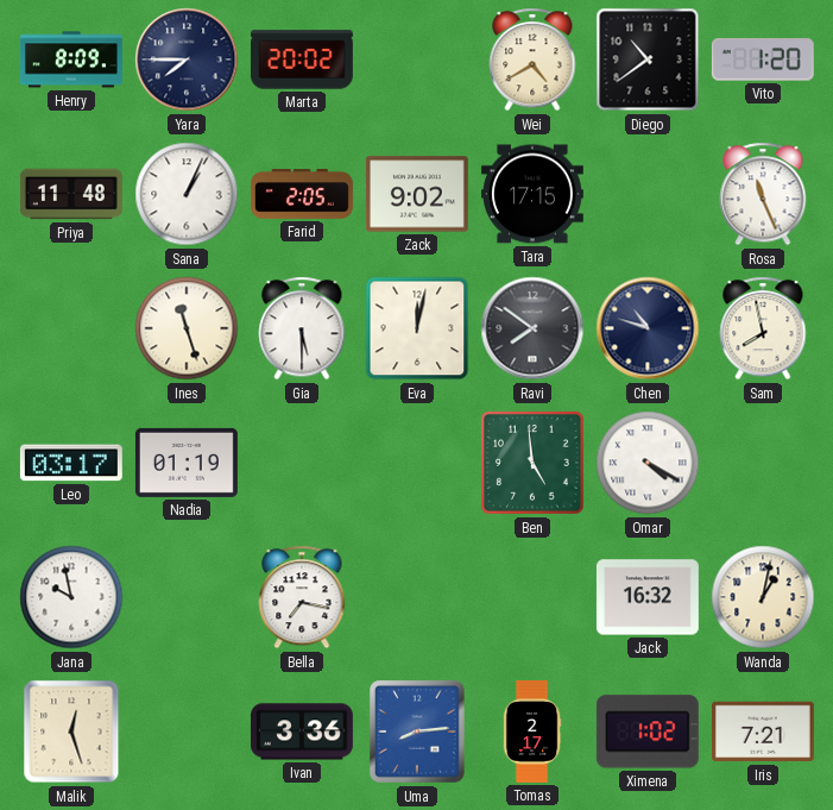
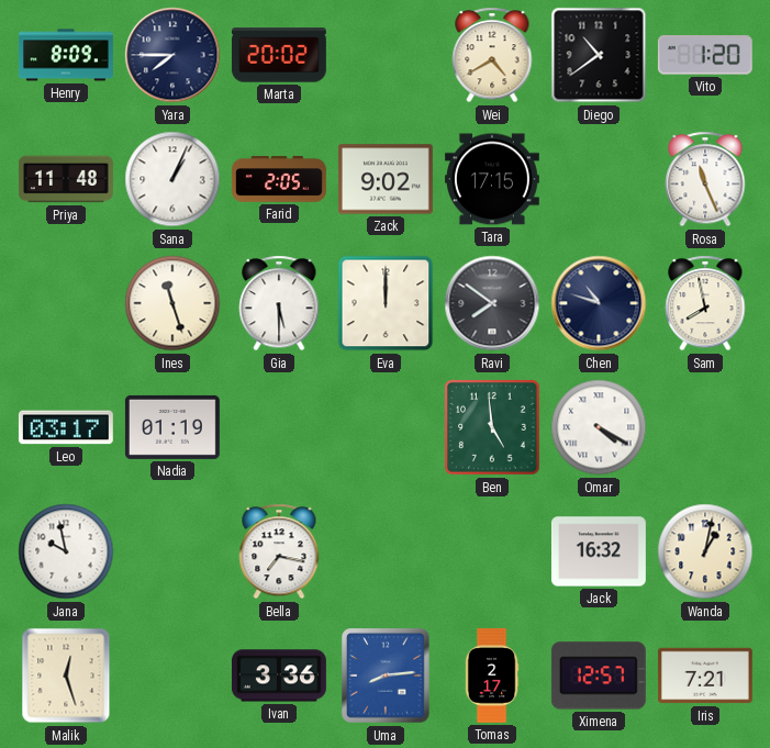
Eva: 12:02 -> 12:00 (386, 303)
Ximena: 1:02 -> 12:57 (599, 676)
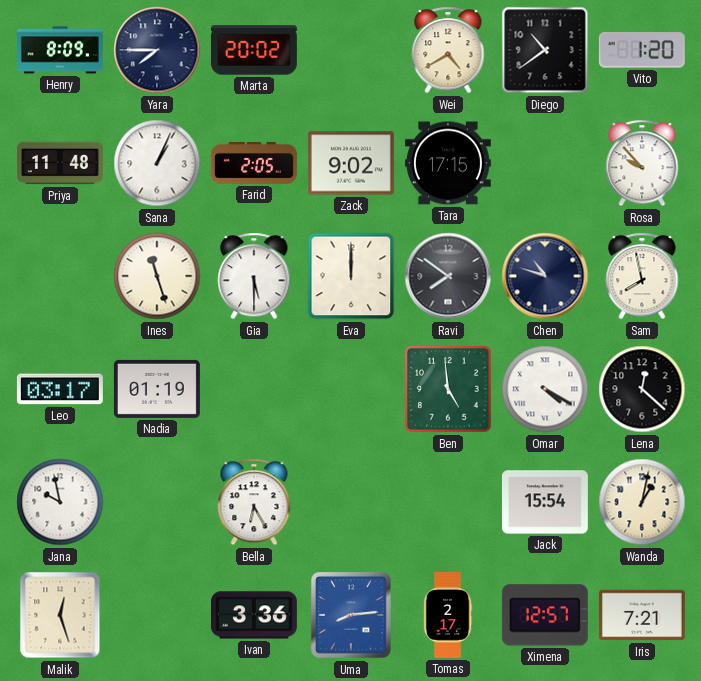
Rosa: 11:26 -> 9:53 (642, 163)
Lena: none -> 12:22 (642, 389)
Bella: 7:17 -> 6:25 (254, 502)
Jack: 16:32 -> 15:54 (545, 502)
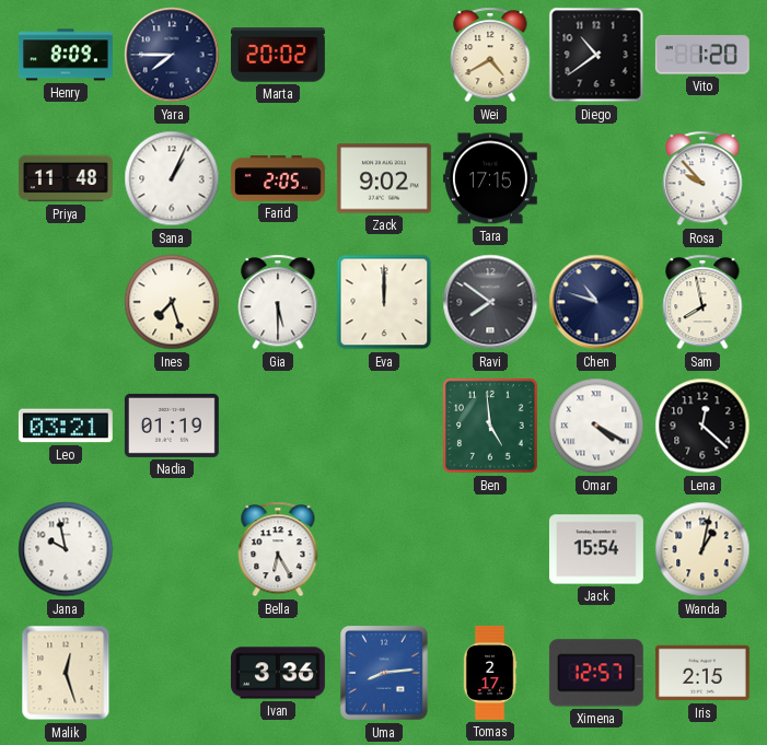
Ines: 11:27 -> 7:27 (172, 302)
Leo: 03:17 -> 03:21 (66, 426)
Iris: 7:21 -> 2:15 (702, 673)
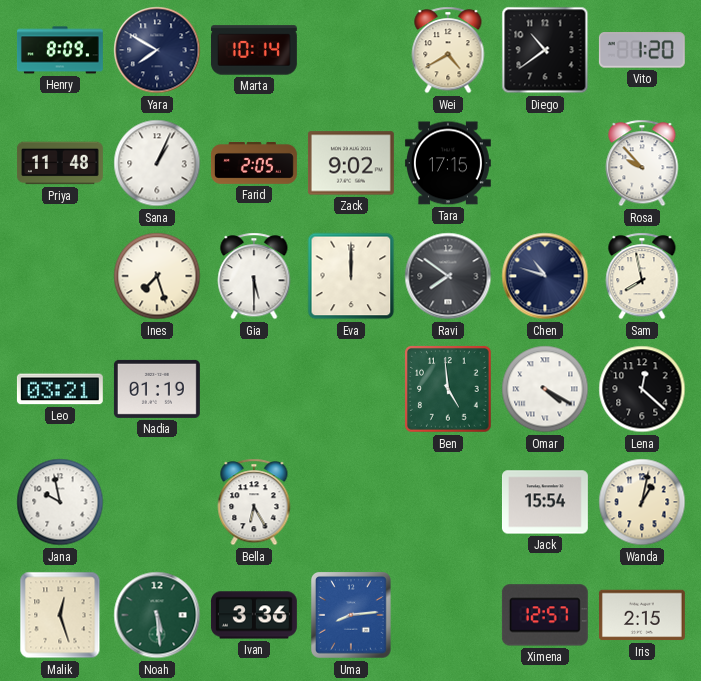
Yara: 7:45 -> 7:50 (157, 50)
Marta: 20:02 -> 10:14 (254, 50)
Noah: none -> 5:29 (157, 615)
Tomas: 2:17 -> none (490, 673)
